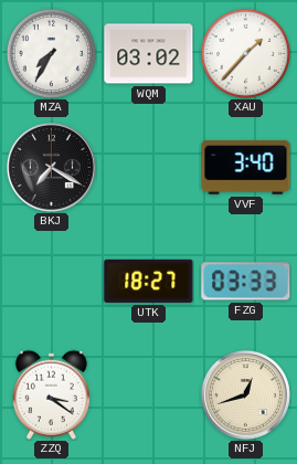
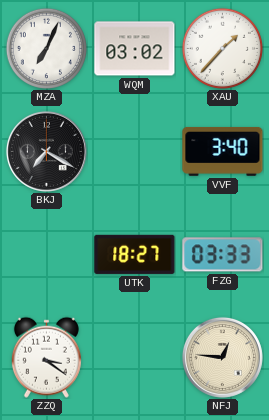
MZA: 7:35 -> 7:04 (46, 48)
NFJ: 12:42 -> 12:46 (222, 357)
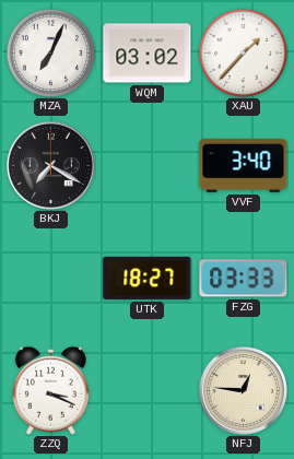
ZZQ: 3:21 -> 3:19 (50, 390)
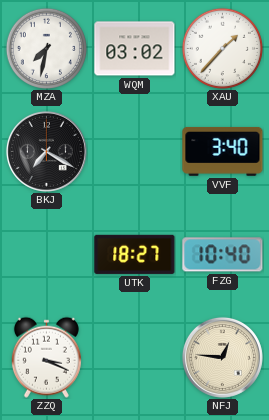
MZA: 7:04 -> 7:32 (46, 48)
FZG: 03:33 -> 10:40 (223, 255)
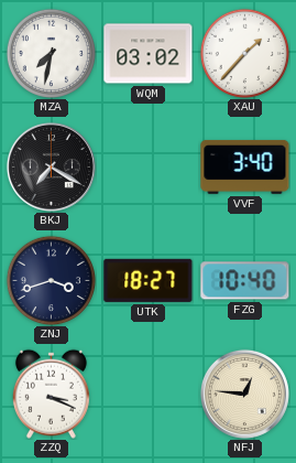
ZNJ: none -> 3:42 (51, 280)
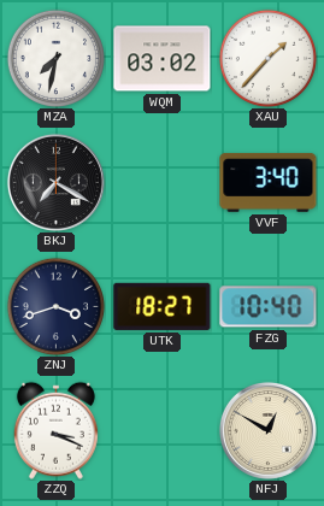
NFJ: 12:46 -> 12:50 (267, 430)
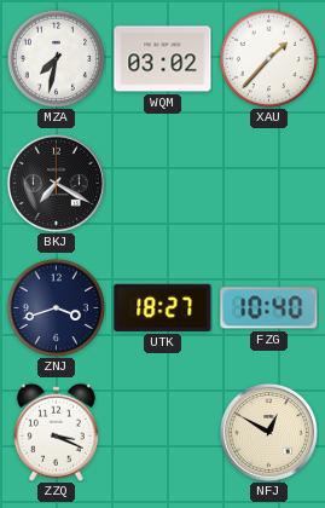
VVF: 3:40 -> none (269, 182)
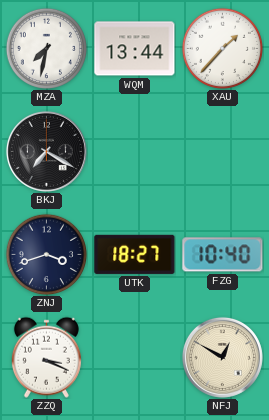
WQM: 03:02 -> 13:44 (135, 49)
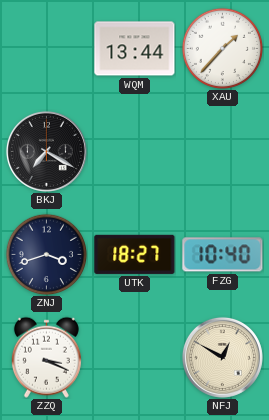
MZA: 7:32 -> none (46, 48)
